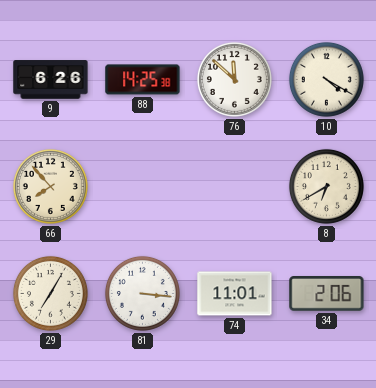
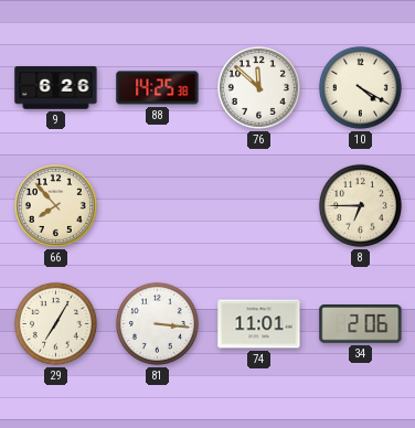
8: 6:40 -> 6:45 (360, 205)
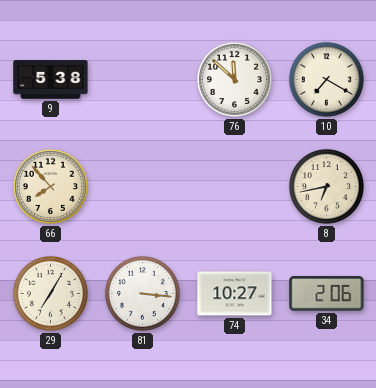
9: 6:26 -> 5:38 (51, 80)
88: 14:25 -> none (158, 88)
10: 4:20 -> 7:20 (326, 79)
8: 6:45 -> 6:43 (326, 186)
74: 11:01 -> 10:27 (235, 294)
